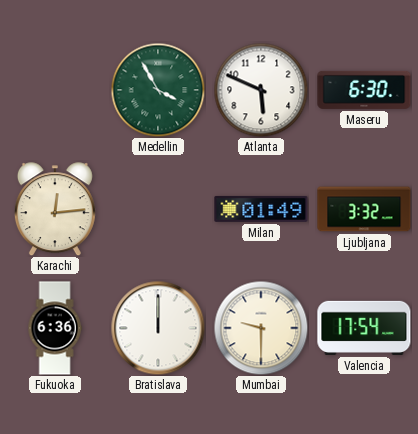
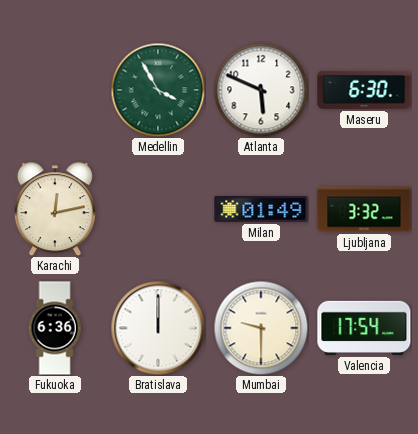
Karachi: 12:14 -> 12:13 (55, 209)
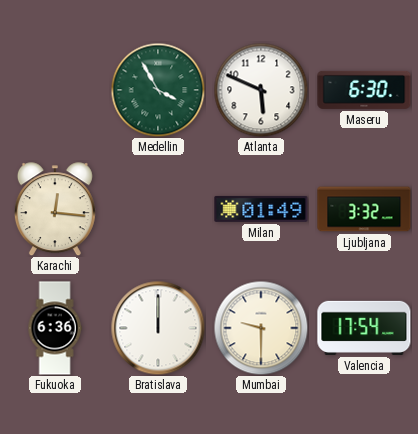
Karachi: 12:13 -> 12:16 (55, 209)
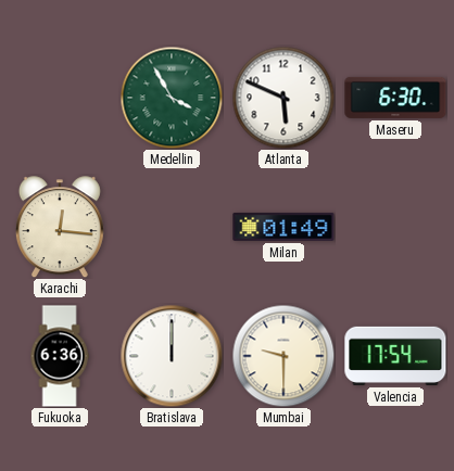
Ljubljana: 3:32 -> none (364, 209)
